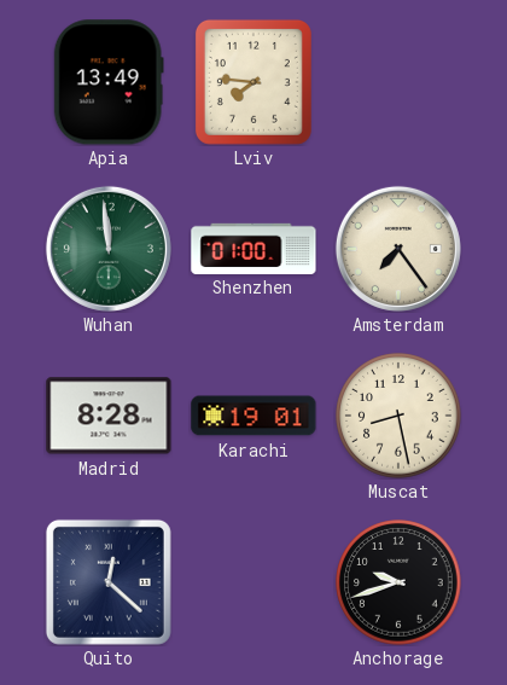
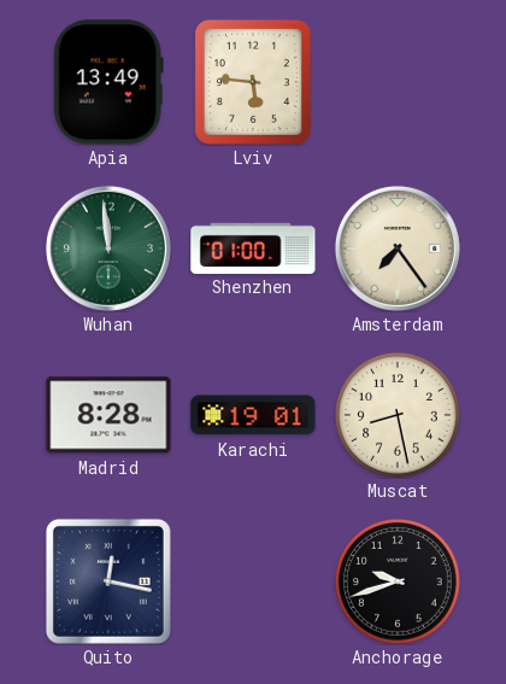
Lviv: 7:46 -> 5:46 (253, 82)
Quito: 12:22 -> 12:17 (108, 581)
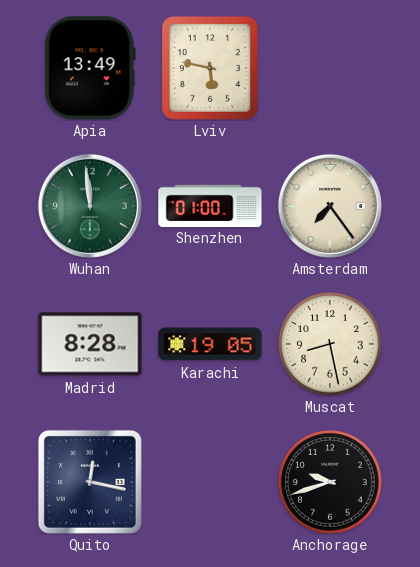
Lviv: 5:46 -> 5:47 (210, 68)
Karachi: 19:01 -> 19:05 (210, 344)
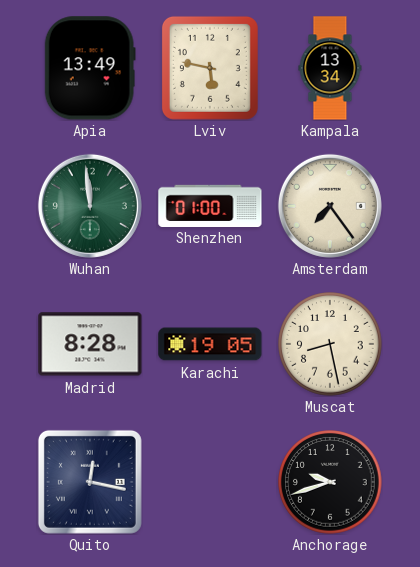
Kampala: none -> 13:34 (330, 68)
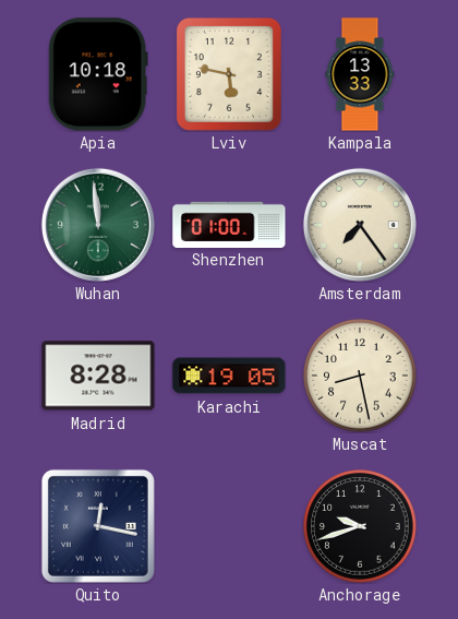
Apia: 13:49 -> 10:18 (98, 74)
Kampala: 13:34 -> 13:33 (360, 74)
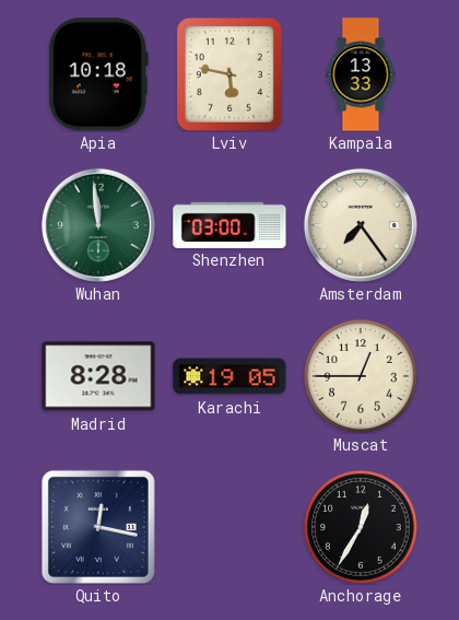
Shenzhen: 01:00 -> 03:00 (229, 224)
Muscat: 8:28 -> 12:45 (361, 376)
Anchorage: 9:42 -> 12:35 (361, 527)
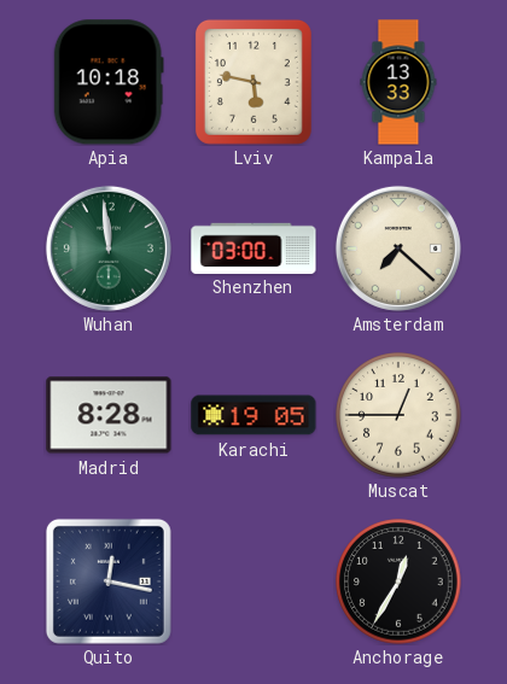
Amsterdam: 7:24 -> 7:22 (398, 249)
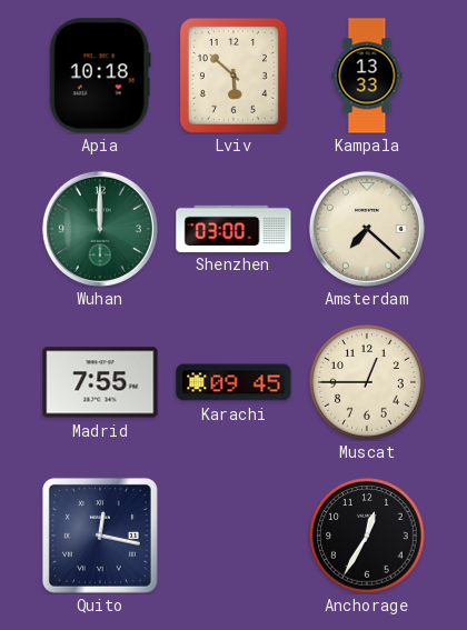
Lviv: 5:47 -> 5:52 (233, 76)
Wuhan: 11:59 -> 12:00 (100, 229)
Madrid: 8:28 -> 7:55 (100, 382)
Karachi: 19:05 -> 09:45 (233, 382)
